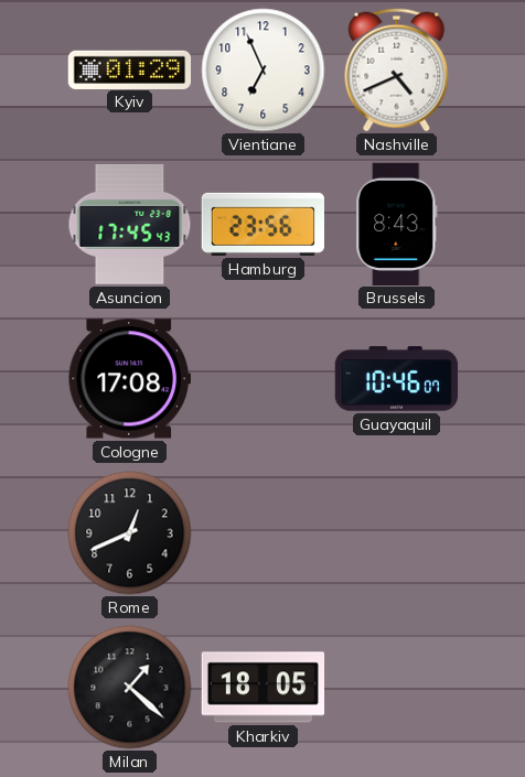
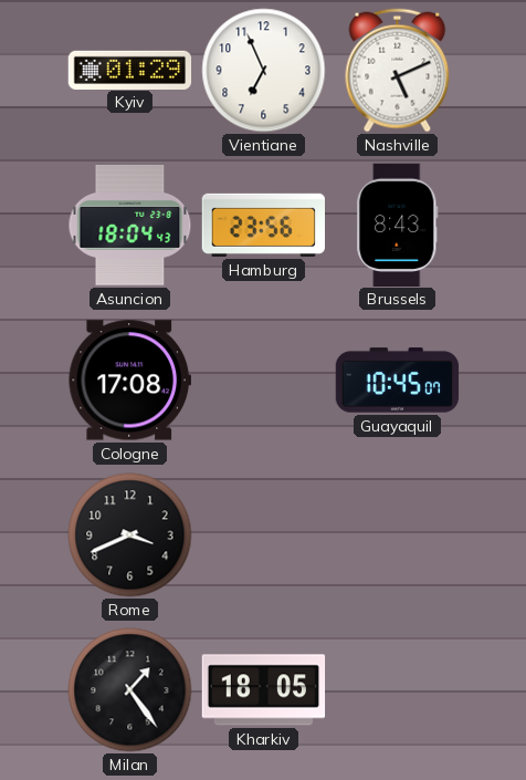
Nashville: 4:41 -> 5:11 (398, 71)
Asuncion: 17:45 -> 18:04 (130, 225)
Guayaquil: 10:46 -> 10:45 (398, 381)
Rome: 12:41 -> 3:41 (130, 535)
Milan: 1:22 -> 1:24 (130, 690)
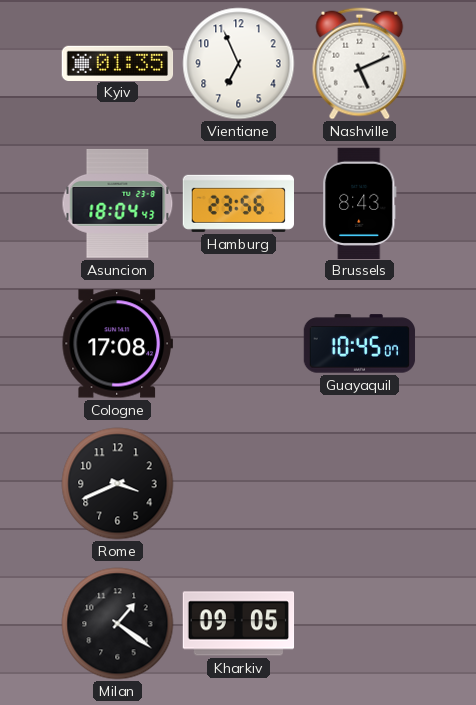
Kyiv: 01:29 -> 01:35 (118, 63)
Milan: 1:24 -> 1:21 (118, 624)
Kharkiv: 18:05 -> 09:05 (239, 624)
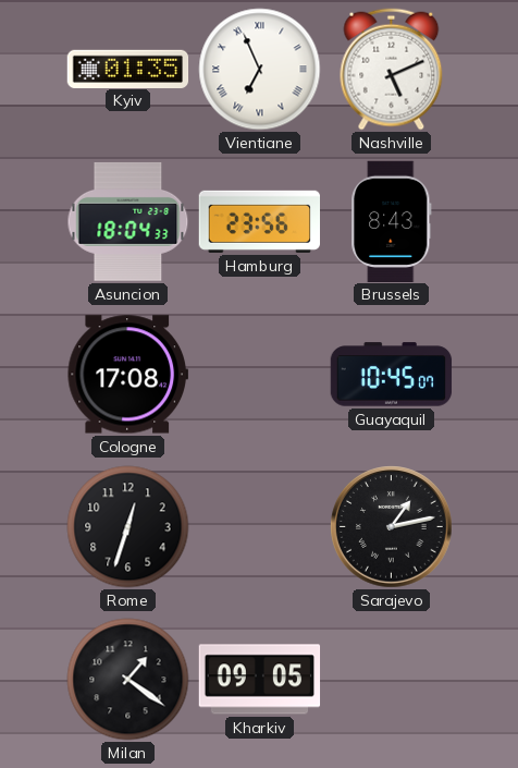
Vientiane numerals: Arabic -> Roman (260, 70)
Asuncion: 18:04:43 -> 18:04:33 (128, 221)
Rome: 3:41 -> 12:33 (128, 527)
Sarajevo: none -> 1:13 (392, 527)
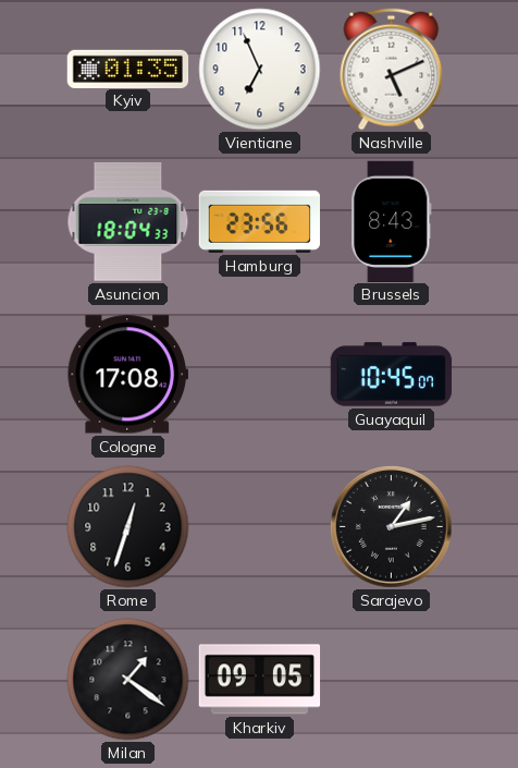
Vientiane numerals: Roman -> Arabic (260, 70)
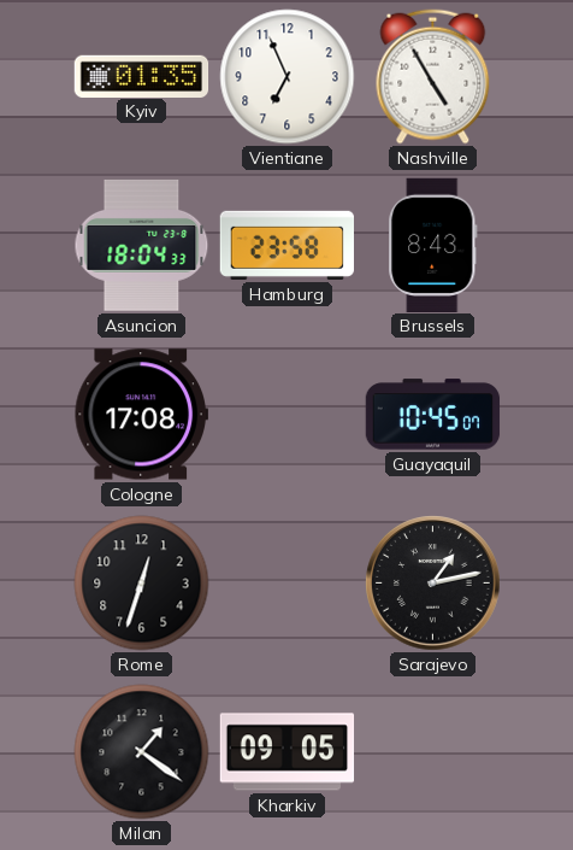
Nashville: 5:11 -> 4:55 (433, 77)
Hamburg: 23:56 -> 23:58 (286, 245)
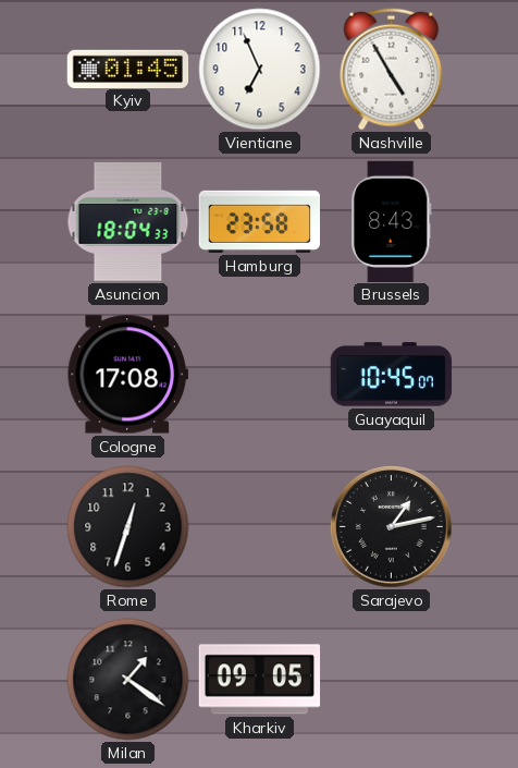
Kyiv: 01:35 -> 01:45 (128, 69)
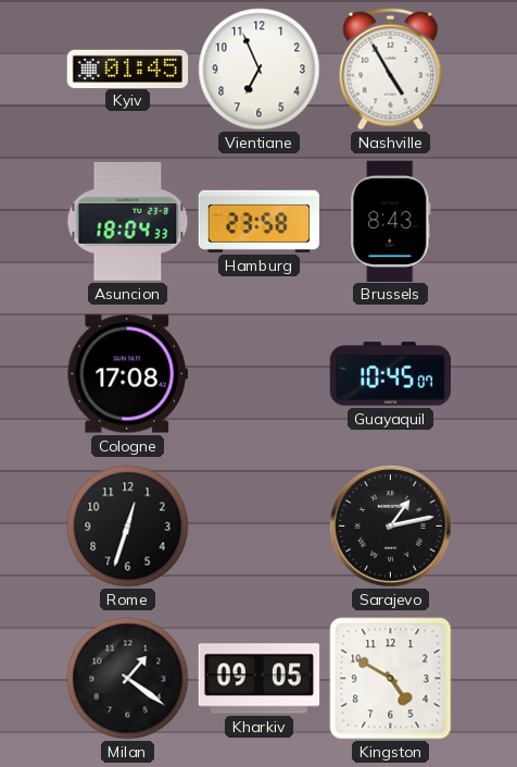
Kingston: none -> 4:50 (391, 679)
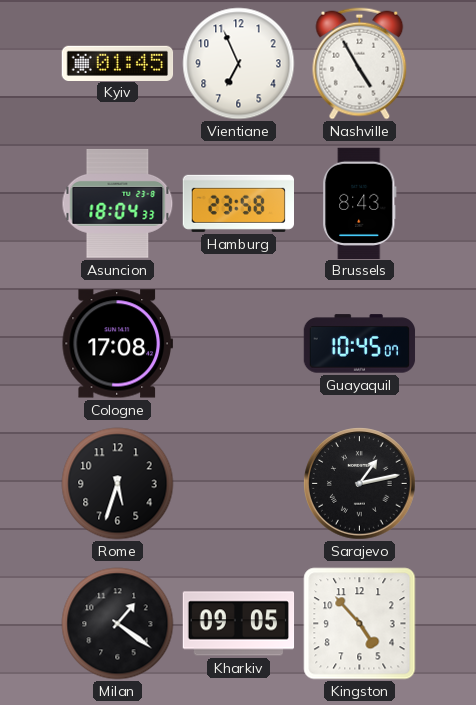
Rome: 12:33 -> 5:33 (118, 484)
Kingston: 4:50 -> 4:53 (360, 624)
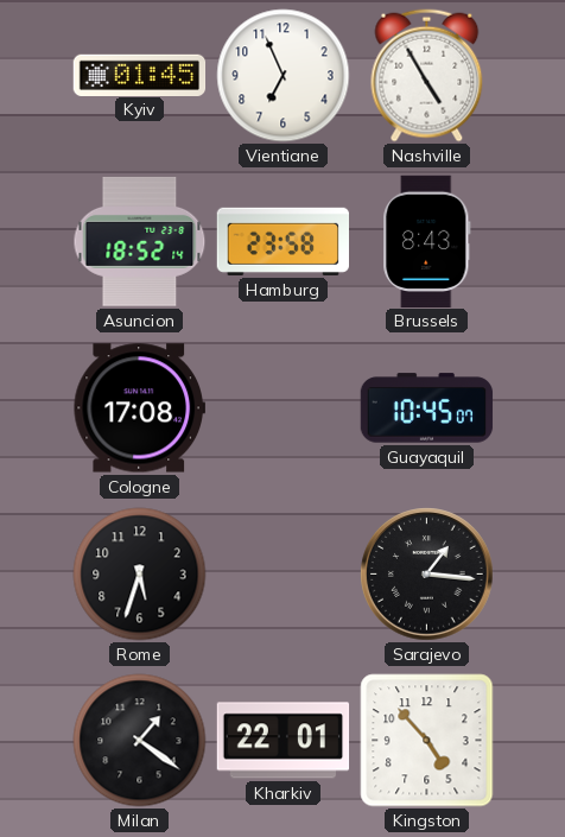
Asuncion: 18:04 -> 18:52 (140, 241)
Sarajevo: 1:13 -> 1:16 (427, 575)
Kharkiv: 09:05 -> 22:01 (284, 741)
